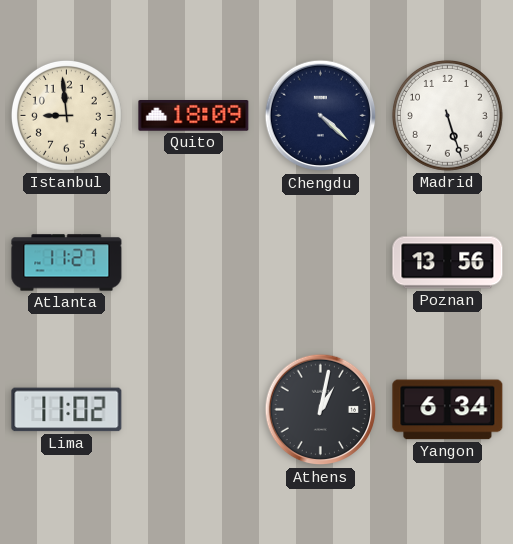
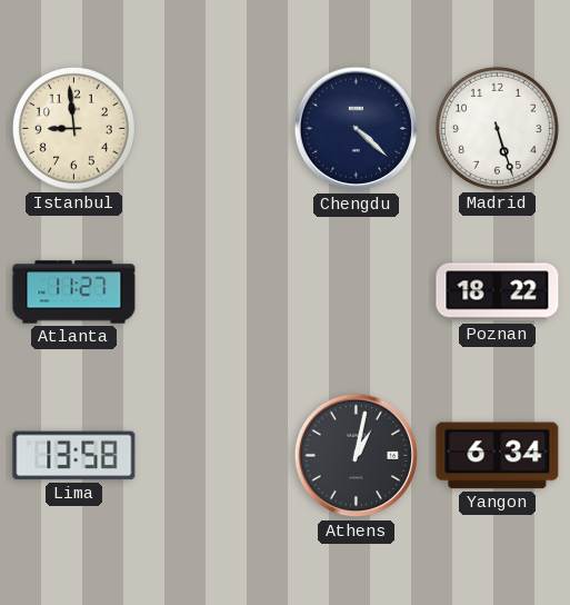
Quito: 18:09 -> none (194, 116)
Poznan: 13:56 -> 18:22 (498, 292)
Lima: 11:02 -> 13:58 (74, 456)
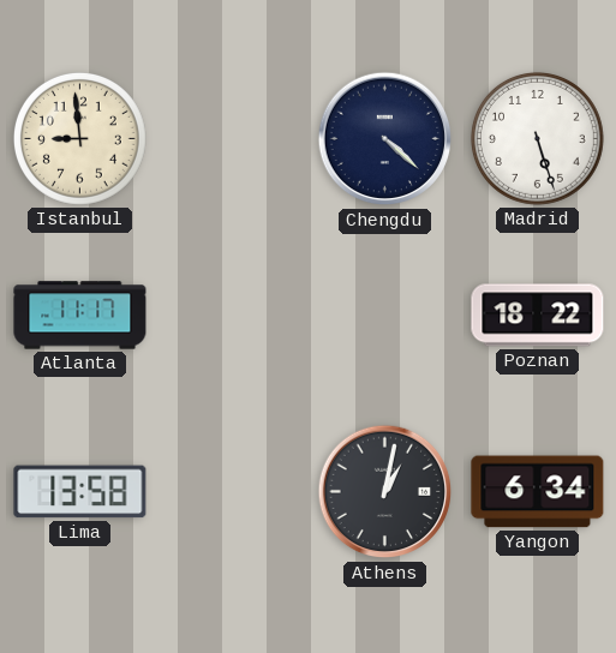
Atlanta: 11:27 -> 11:17 (80, 316)
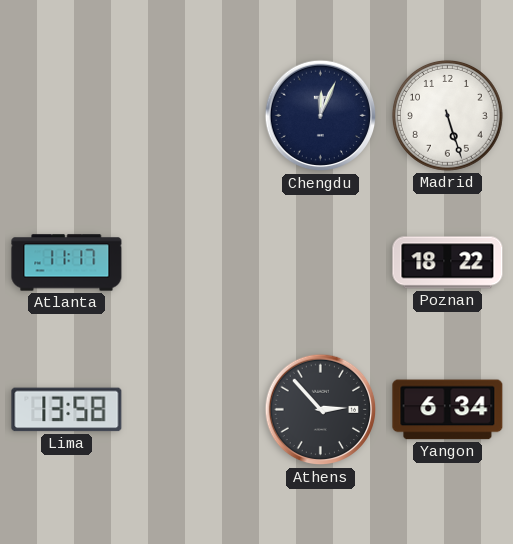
Istanbul: 8:59 -> none (79, 138)
Chengdu: 4:22 -> 12:04 (321, 116)
Athens: 1:02 -> 2:53 (321, 410)
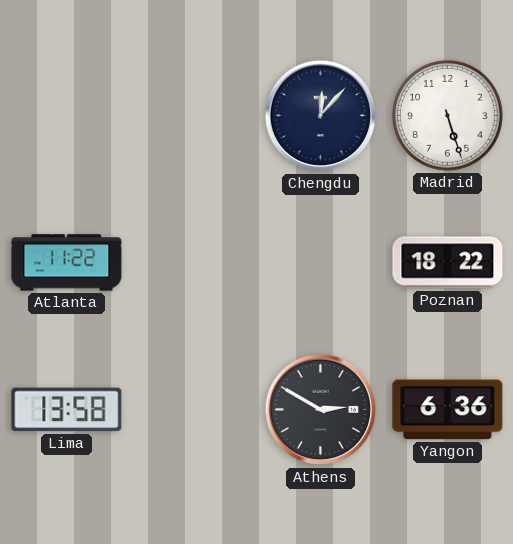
Chengdu: 12:04 -> 12:07 (321, 116)
Atlanta: 11:17 -> 11:22 (67, 263)
Athens: 2:53 -> 2:50 (321, 410)
Yangon: 6:34 -> 6:36 (448, 410)
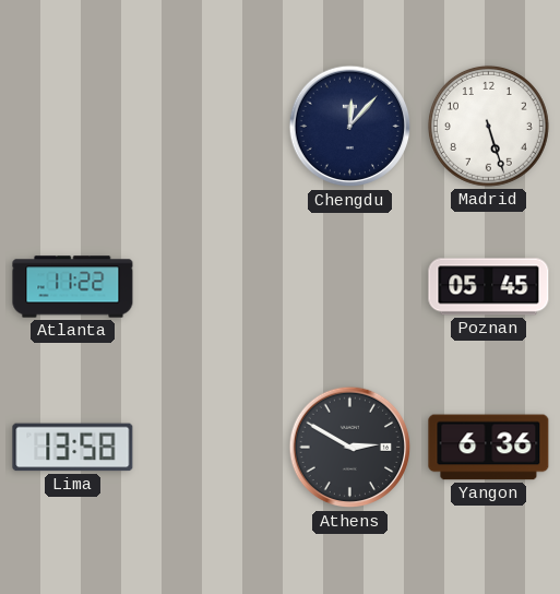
Poznan: 18:22 -> 05:45 (489, 287)
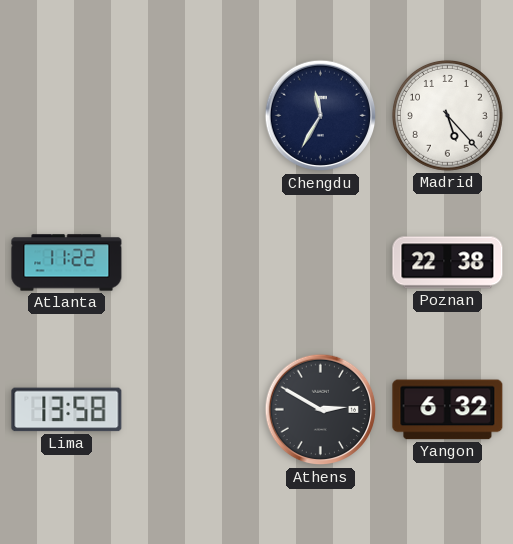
Chengdu: 12:07 -> 11:35 (321, 116)
Madrid: 5:27 -> 5:23 (447, 115)
Poznan: 05:45 -> 22:38 (448, 263)
Yangon: 6:36 -> 6:32 (448, 410)
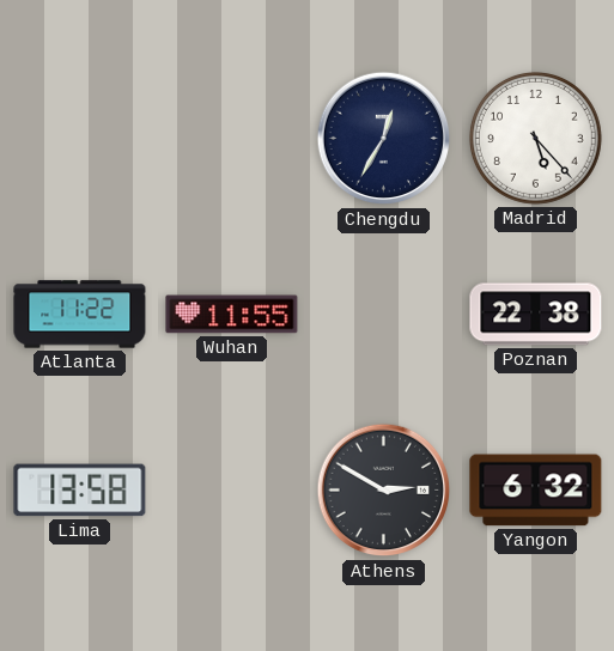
Chengdu: 11:35 -> 12:35 (384, 139)
Wuhan: none -> 11:55 (232, 315)
